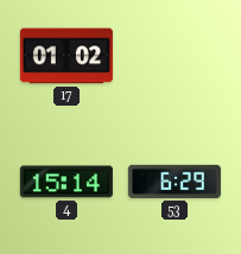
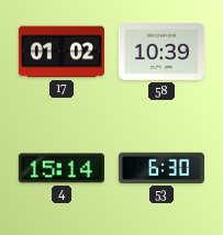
58: none -> 10:39 (161, 52)
53: 6:29 -> 6:30 (161, 168)
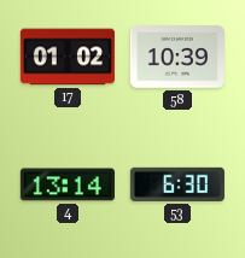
4: 15:14 -> 13:14 (68, 184)
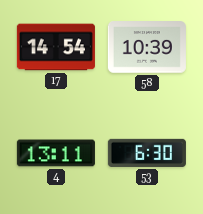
17: 01:02 -> 14:54 (56, 47)
4: 13:14 -> 13:11 (56, 153)
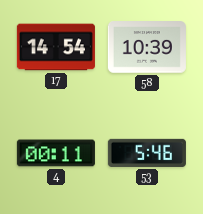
4: 13:11 -> 00:11 (56, 153)
53: 6:30 -> 5:46 (147, 153)
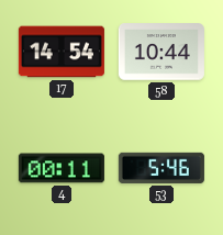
58: 10:39 -> 10:44 (161, 52)
